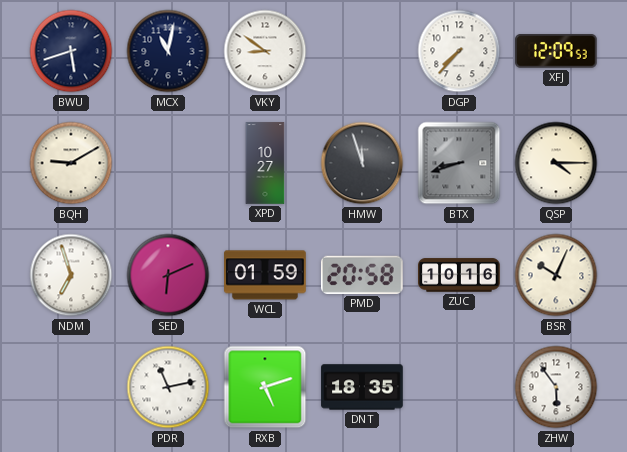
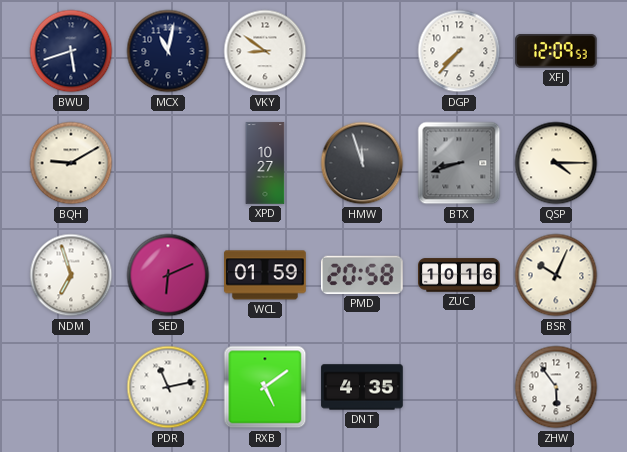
RXB: 5:12 -> 5:09 (265, 387)
DNT: 18:35 -> 4:35 (362, 387)
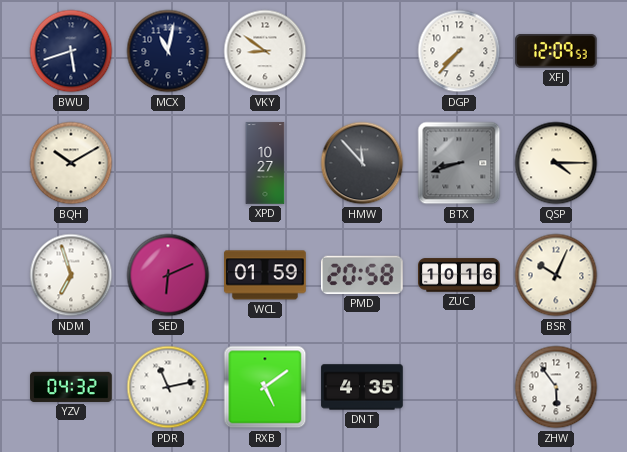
BQH: 9:10 -> 10:10 (71, 163)
HMW: 11:57 -> 11:53 (362, 163)
YZV: none -> 04:32 (71, 387)
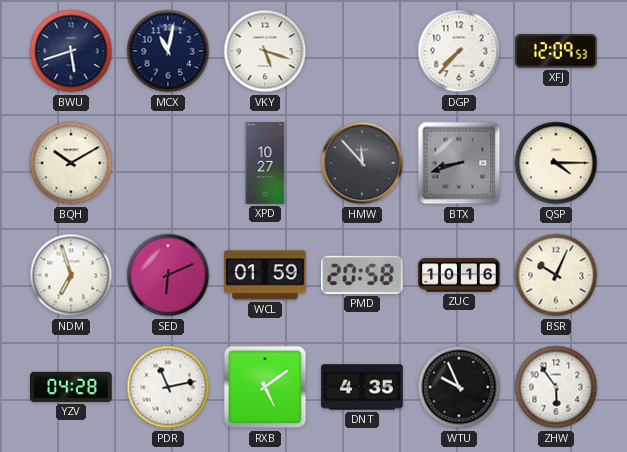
VKY: 8:51 -> 5:18 (265, 51)
YZV: 04:32 -> 04:28 (71, 387)
WTU: none -> 9:56 (459, 387)
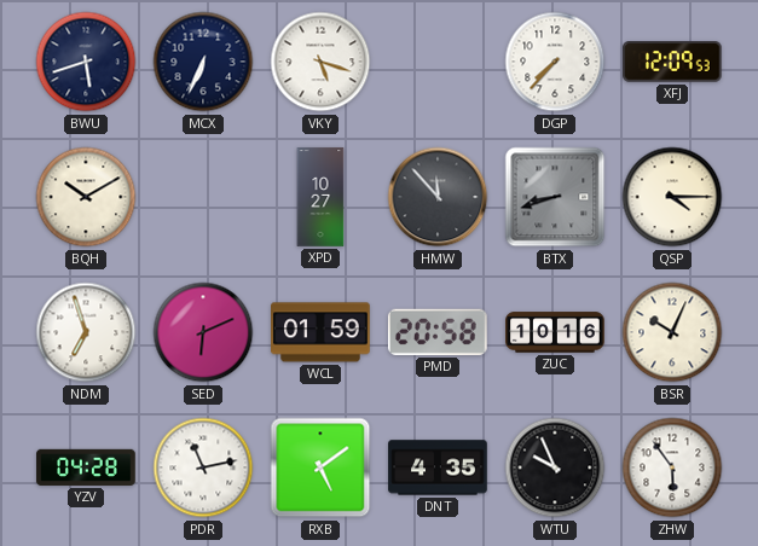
MCX: 11:02 -> 6:34 (203, 62)
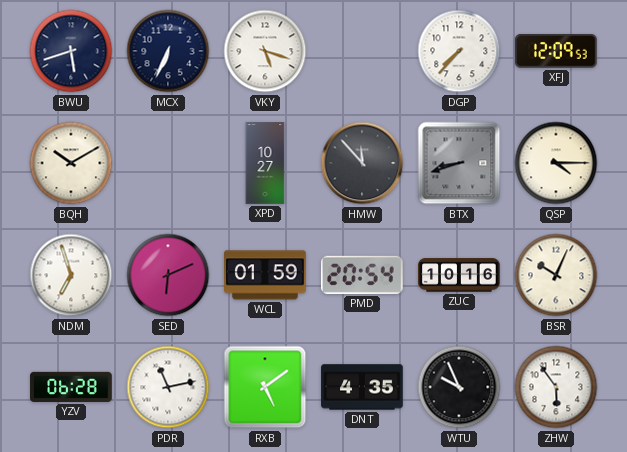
PMD: 20:58 -> 20:54 (362, 275)
YZV: 04:28 -> 06:28 (71, 387)
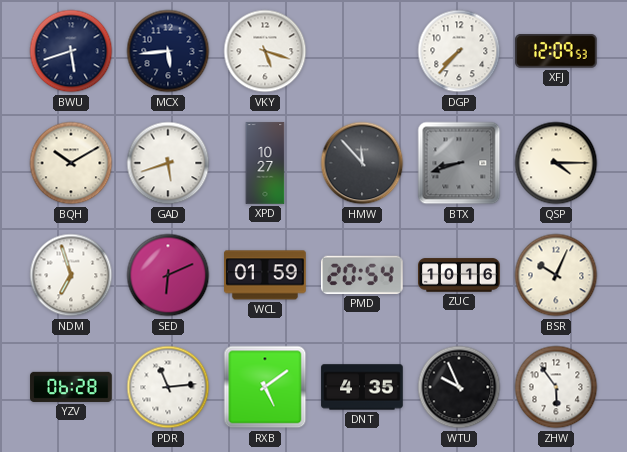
MCX: 6:34 -> 5:44 (168, 51)
GAD: none -> 5:42 (168, 163)
PDR: 11:13 -> 11:14 (168, 387)
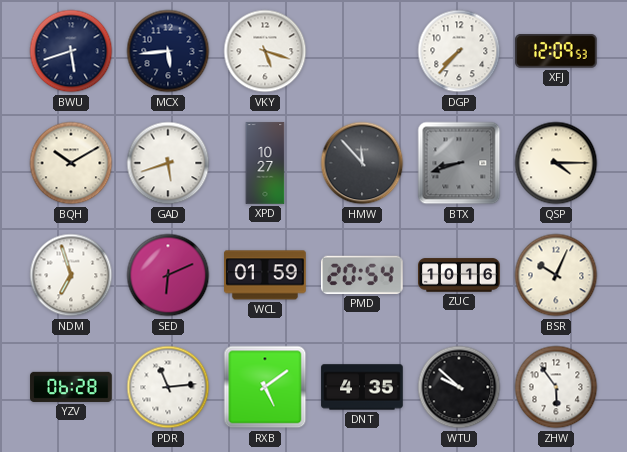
WTU: 9:56 -> 9:52 (459, 387)
